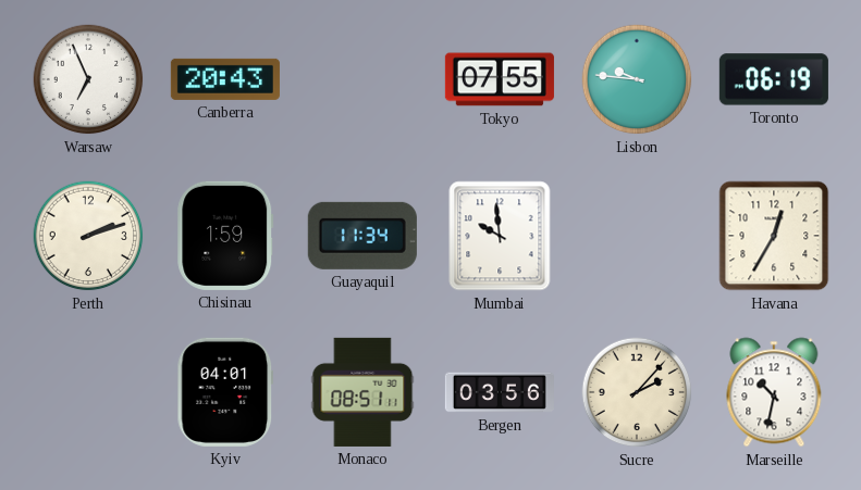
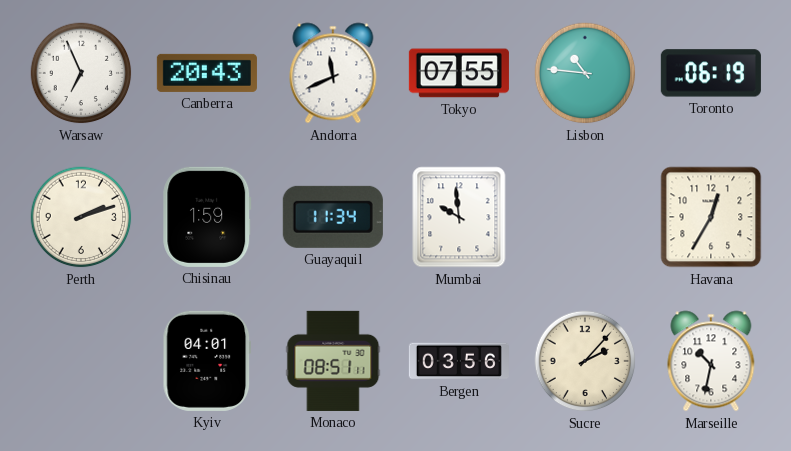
Andorra: none -> 11:41 (333, 73)
Lisbon: 9:46 -> 10:46 (585, 73)
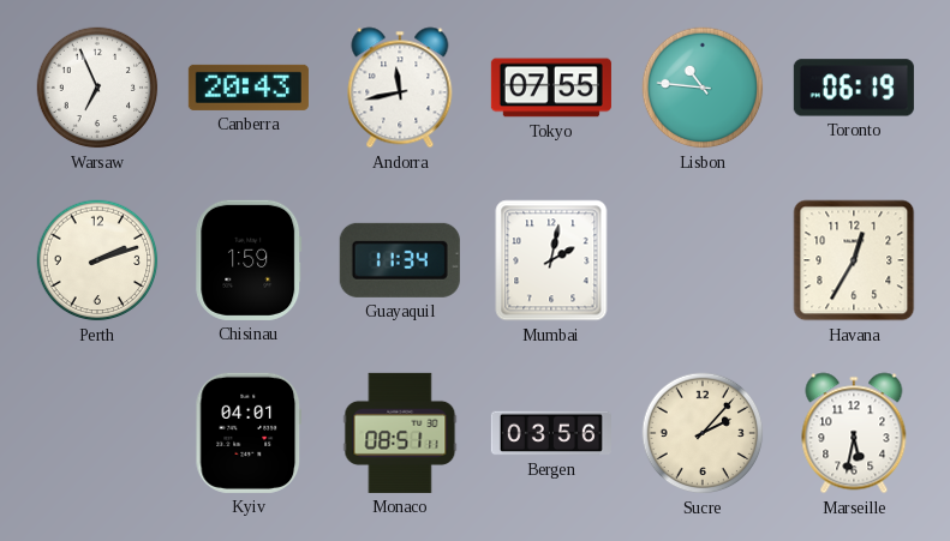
Andorra: 11:41 -> 11:43 (400, 88)
Mumbai: 9:59 -> 2:02 (551, 260)
Marseille: 10:32 -> 5:32 (854, 433)
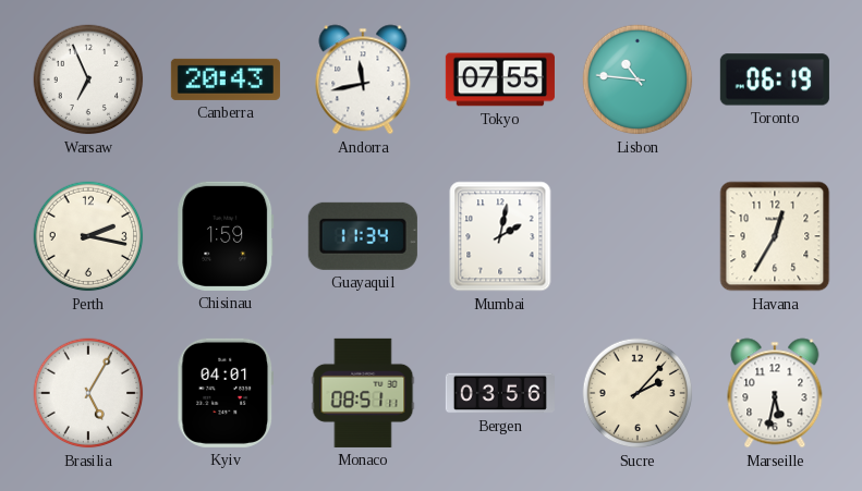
Perth: 2:12 -> 2:17 (88, 236)
Brasilia: none -> 5:05 (88, 393)
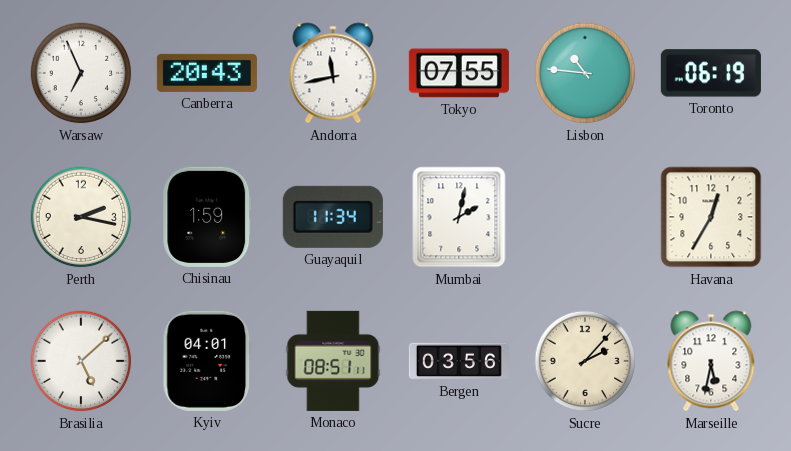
Brasilia: 5:05 -> 5:08 (81, 361)
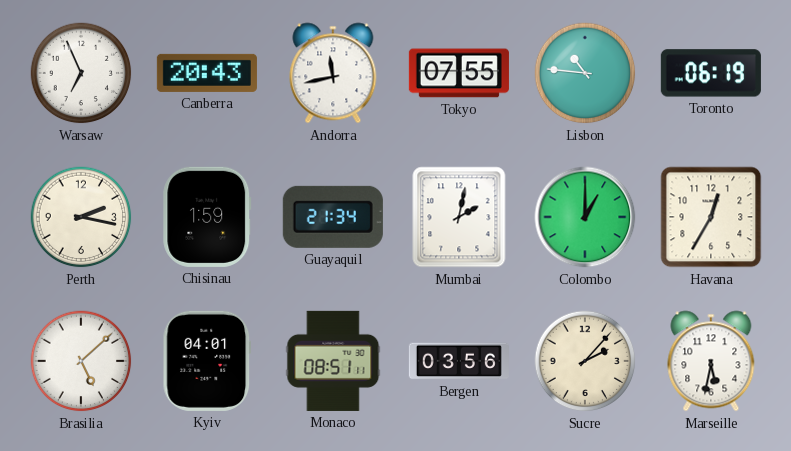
Guayaquil: 11:34 -> 21:34 (333, 217)
Colombo: none -> 1:00 (585, 217)
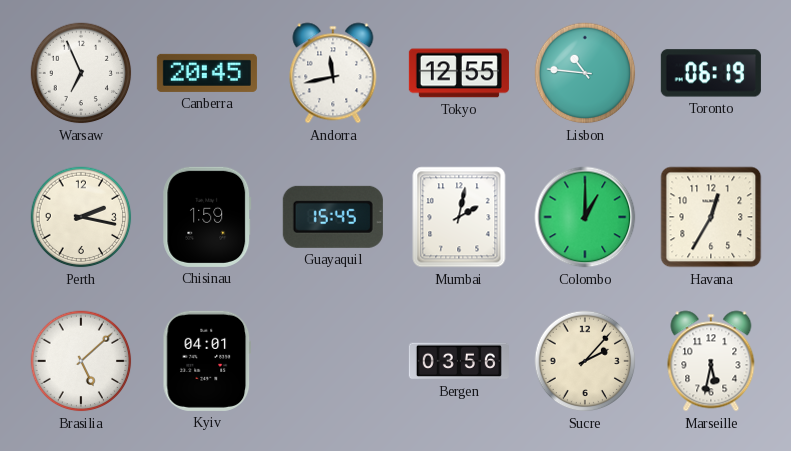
Canberra: 20:43 -> 20:45 (207, 73)
Tokyo: 07:55 -> 12:55 (459, 73)
Guayaquil: 21:34 -> 15:45 (333, 217)
Monaco: 08:51 -> none (333, 361)
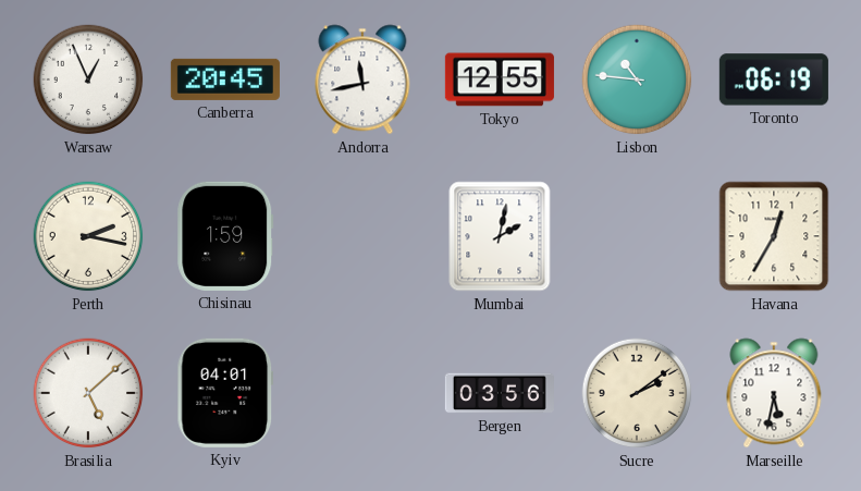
Warsaw: 6:56 -> 12:56 (88, 79)
Guayaquil: 15:45 -> none (333, 217)
Colombo: 1:00 -> none (585, 217)
Sucre: 2:07 -> 2:09 (637, 393)
